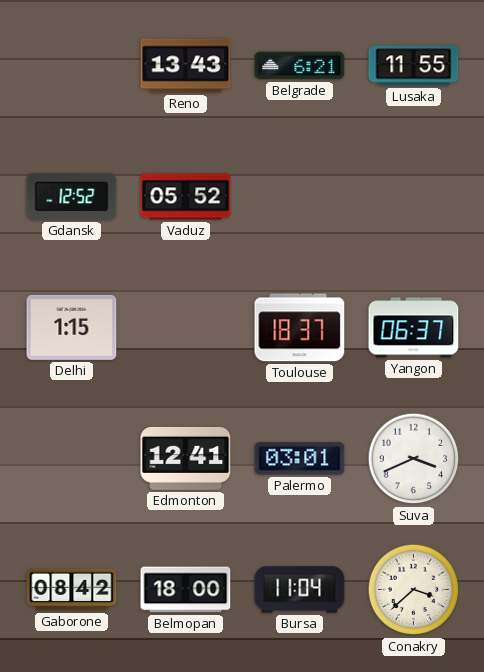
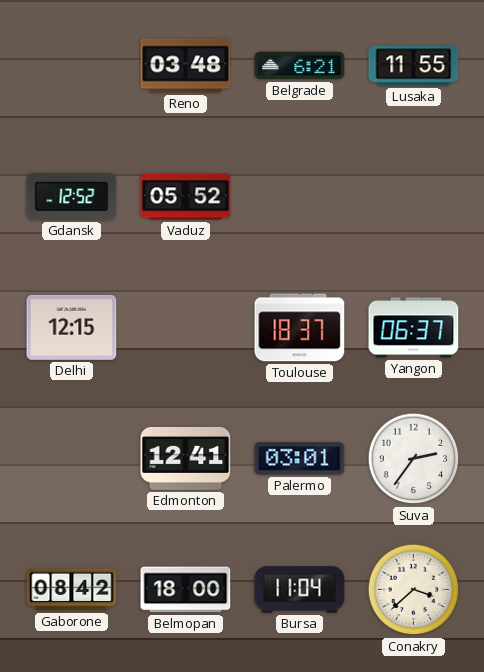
Reno: 13:43 -> 03:48 (186, 66)
Delhi: 1:15 -> 12:15 (72, 327)
Suva: 3:41 -> 2:36 (414, 459)
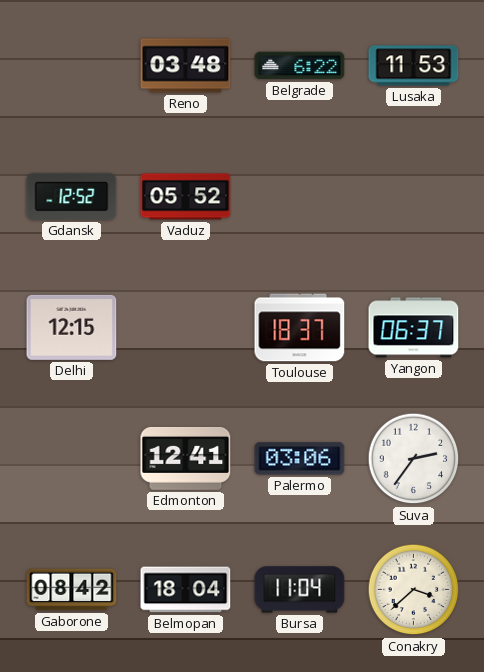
Belgrade: 6:21 -> 6:22 (300, 66)
Lusaka: 11:55 -> 11:53 (414, 66)
Palermo: 03:01 -> 03:06 (300, 459)
Belmopan: 18:00 -> 18:04 (186, 590)
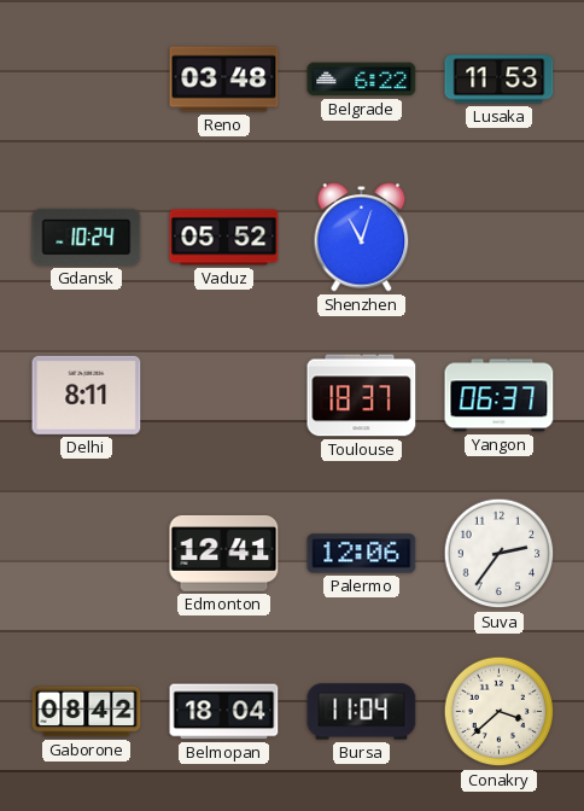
Gdansk: 12:52 -> 10:24 (87, 237)
Shenzhen: none -> 11:03 (362, 238)
Delhi: 12:15 -> 8:11 (87, 395)
Palermo: 03:06 -> 12:06 (362, 554)
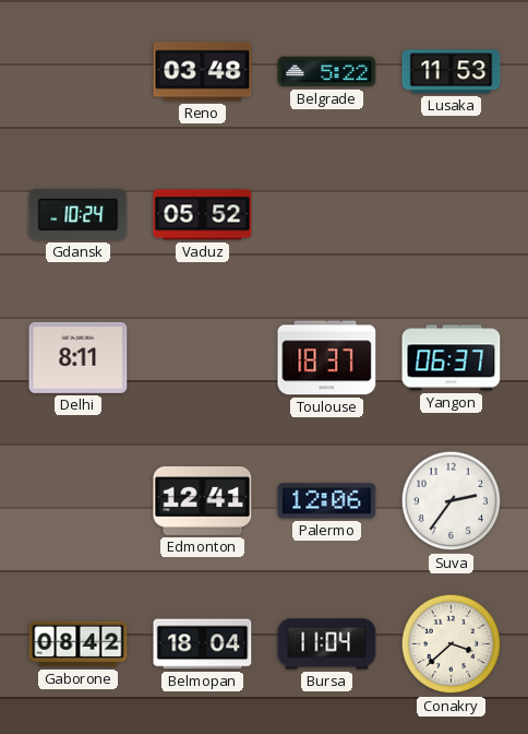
Belgrade: 6:22 -> 5:22 (327, 72)
Shenzhen: 11:03 -> none (362, 238)
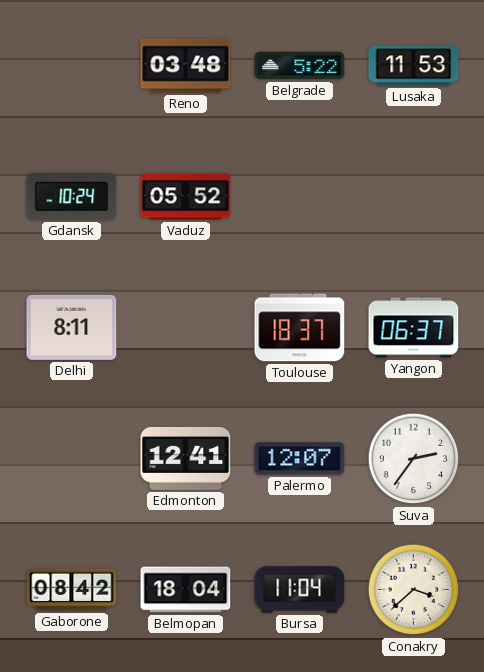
Palermo: 12:06 -> 12:07 (300, 459)
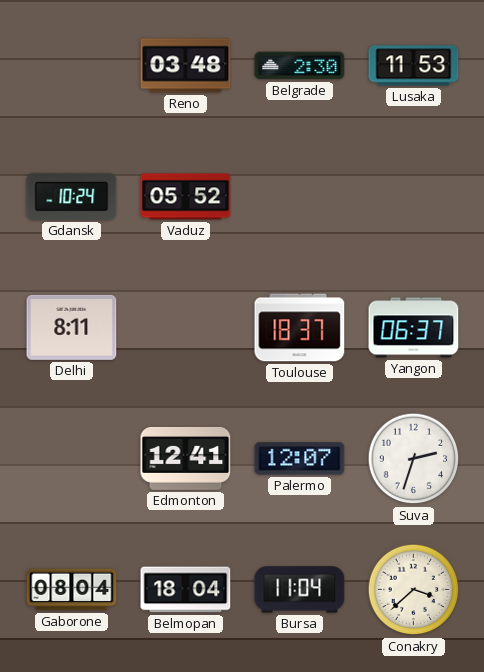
Belgrade: 5:22 -> 2:30 (300, 66)
Suva: 2:36 -> 2:33 (414, 459)
Gaborone: 08:42 -> 08:04 (72, 590)
